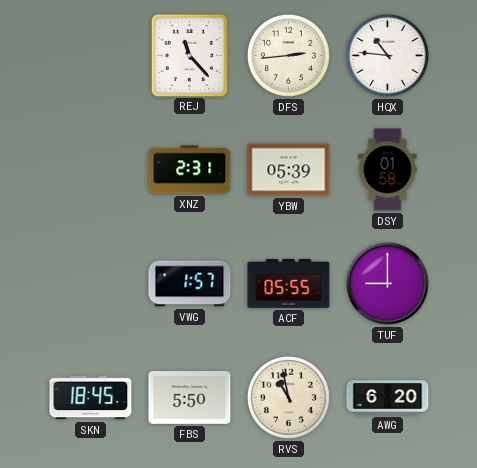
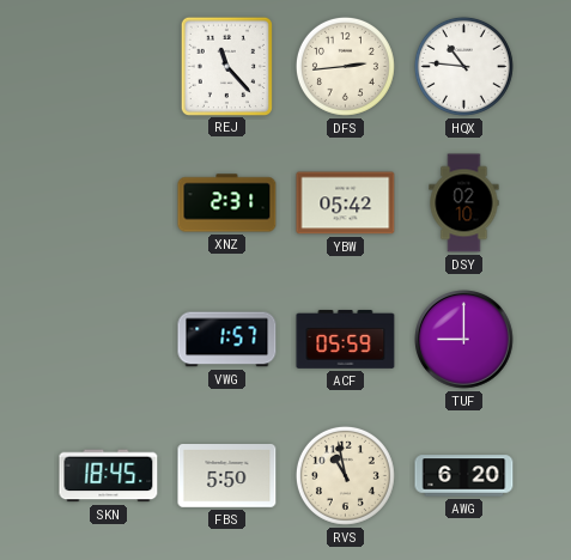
YBW: 05:39 -> 05:42 (346, 203)
DSY: 01:58 -> 02:10 (464, 203)
ACF: 05:55 -> 05:59 (346, 339)
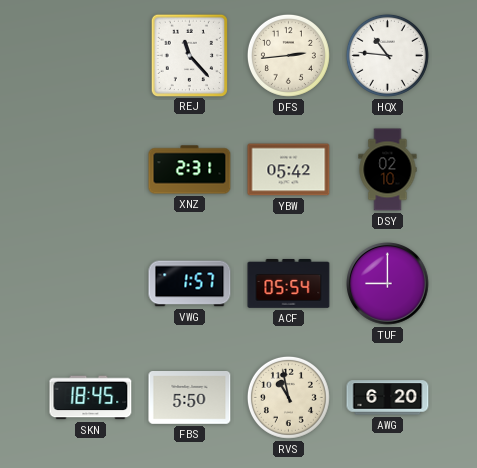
ACF: 05:59 -> 05:54 (289, 283)
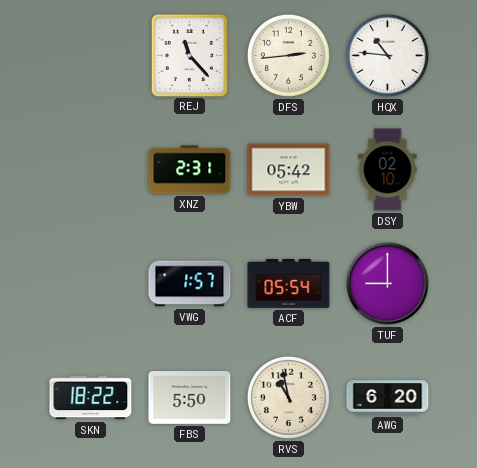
SKN: 18:45 -> 18:22 (91, 398)
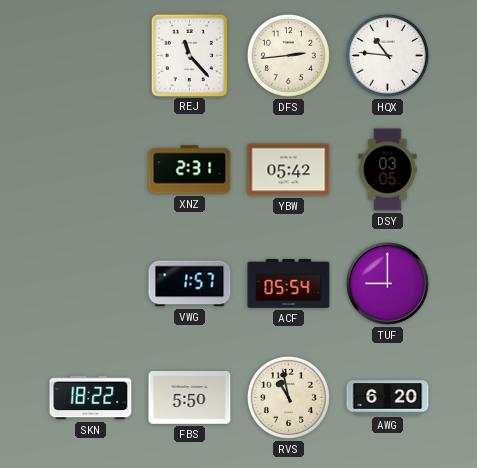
DSY: 02:10 -> 03:05 (388, 170)
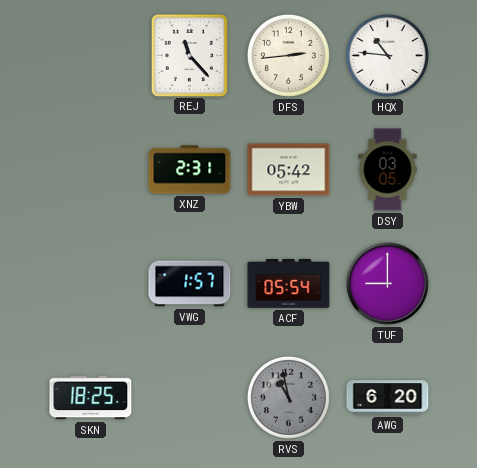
SKN: 18:22 -> 18:25 (91, 398)
FBS: 5:50 -> none (190, 398)
RVS dial: cream -> grey (288, 397)
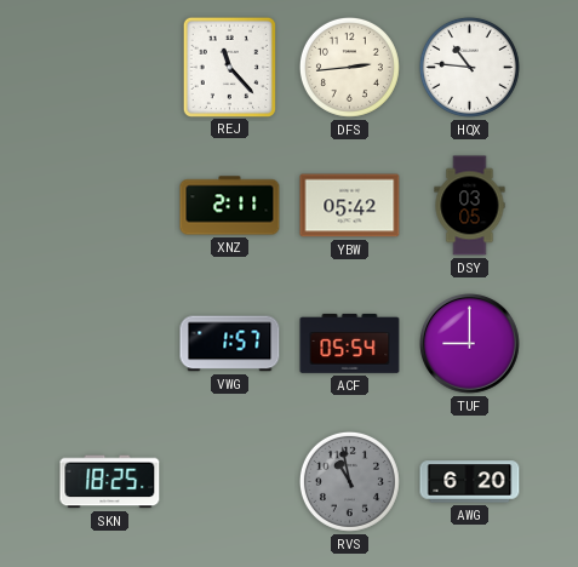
XNZ: 2:31 -> 2:11 (230, 206)
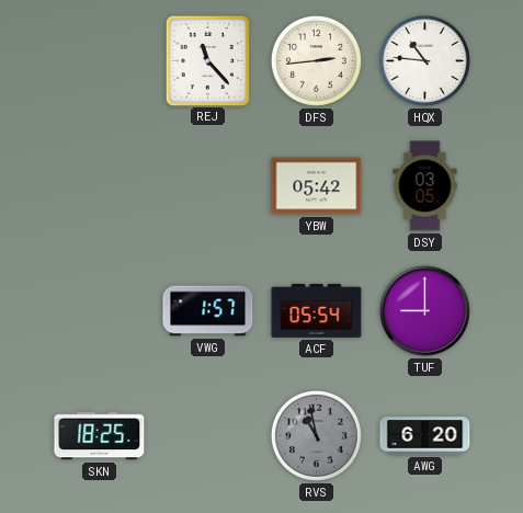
XNZ: 2:11 -> none (230, 206)
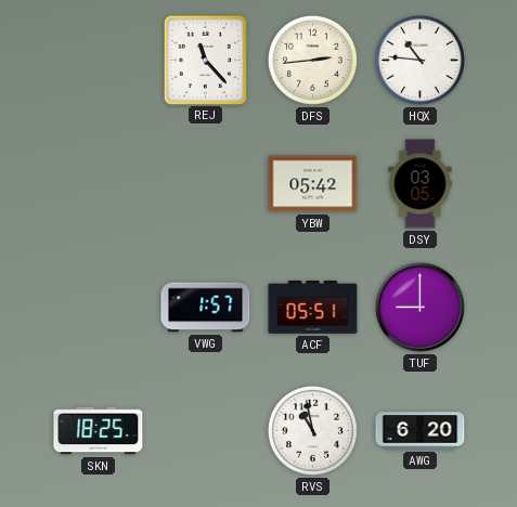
ACF: 05:54 -> 05:51 (313, 307)
RVS dial: grey -> white (312, 430)
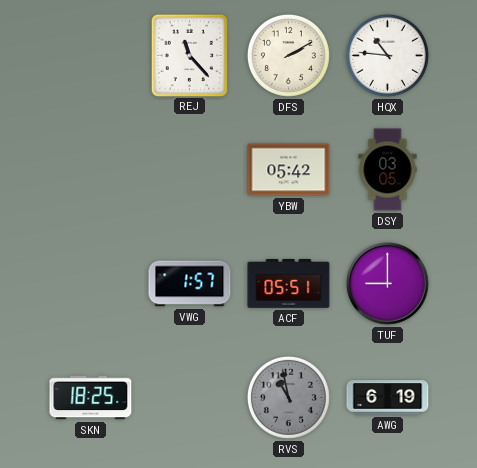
DFS: 2:44 -> 2:10 (288, 55)
RVS dial: white -> grey (288, 397)
AWG: 6:20 -> 6:19 (388, 398)
